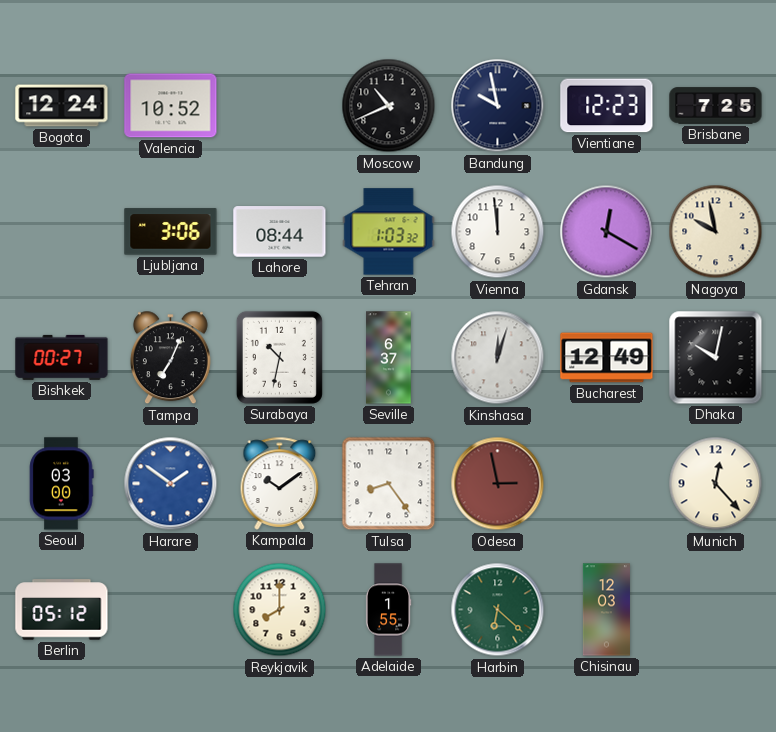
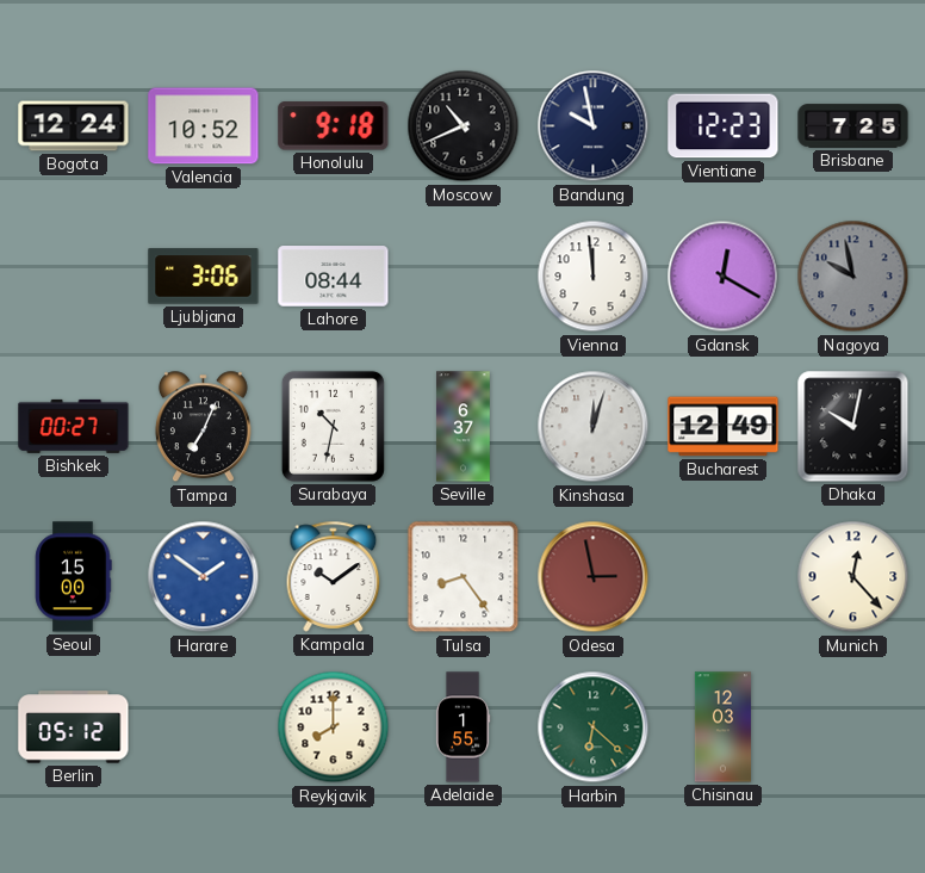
Honolulu: none -> 9:18 (334, 126)
Tehran: 1:03 -> none (389, 232)
Nagoya dial: cream -> grey (853, 277)
Seoul: 03:00 -> 15:00 (74, 577)
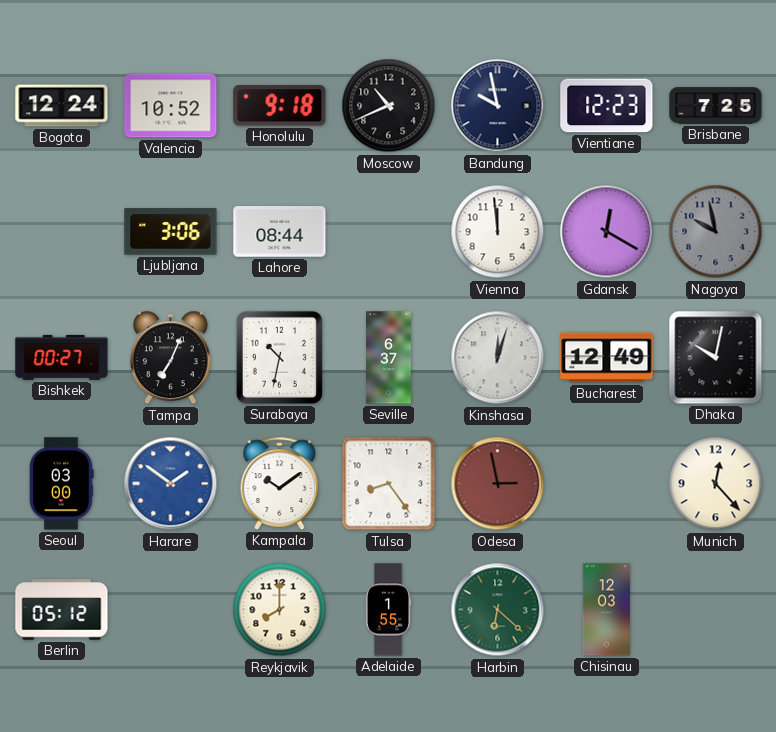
Seoul: 15:00 -> 03:00 (62, 484)
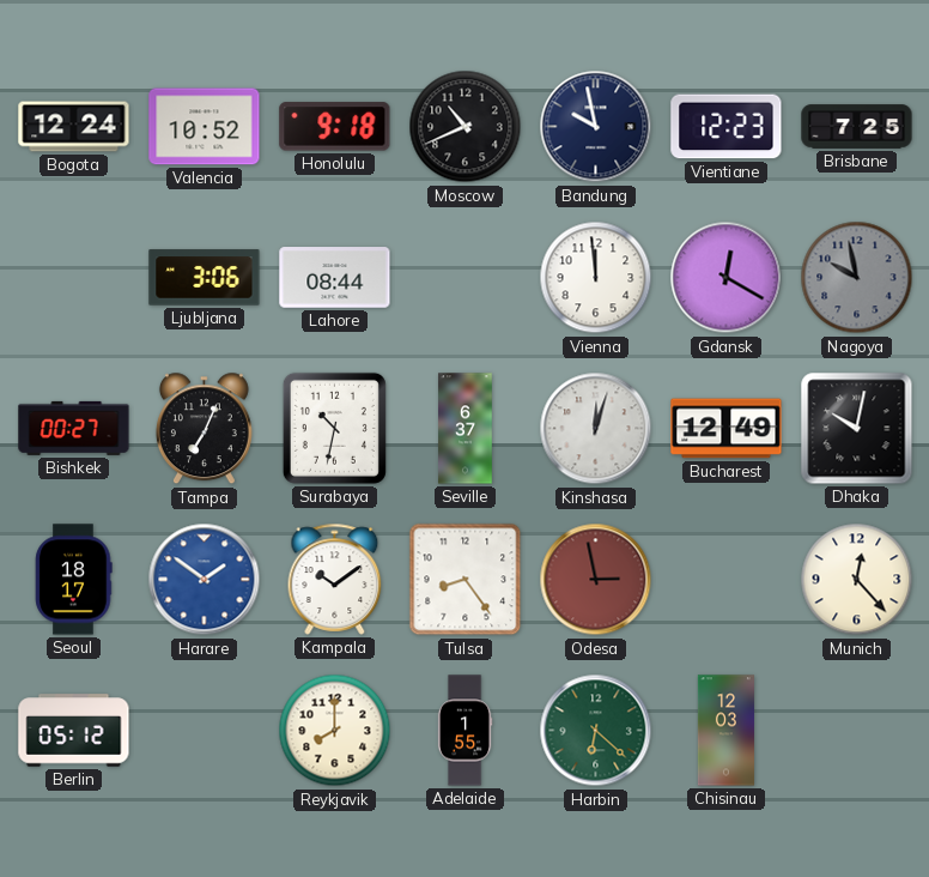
Seoul: 03:00 -> 18:17 (74, 580)
